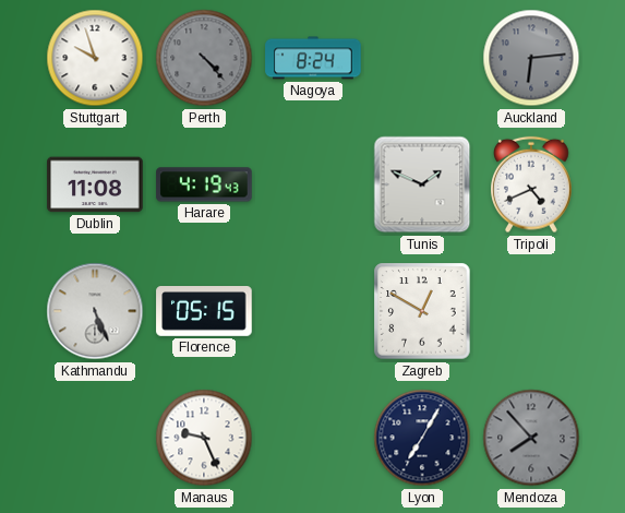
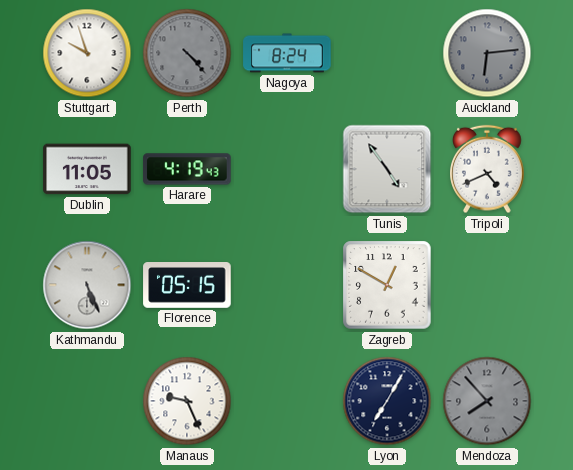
Dublin: 11:08 -> 11:05 (87, 169)
Tunis: 1:49 -> 4:54 (387, 169)
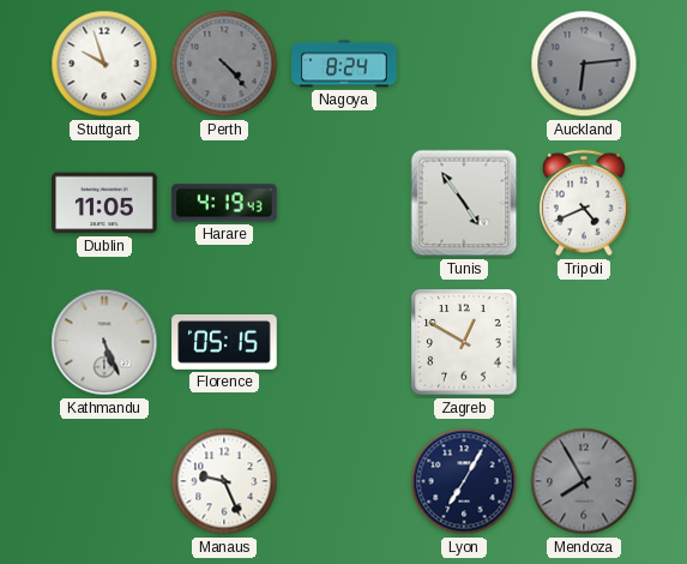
Mendoza: 7:53 -> 7:55 (584, 481)
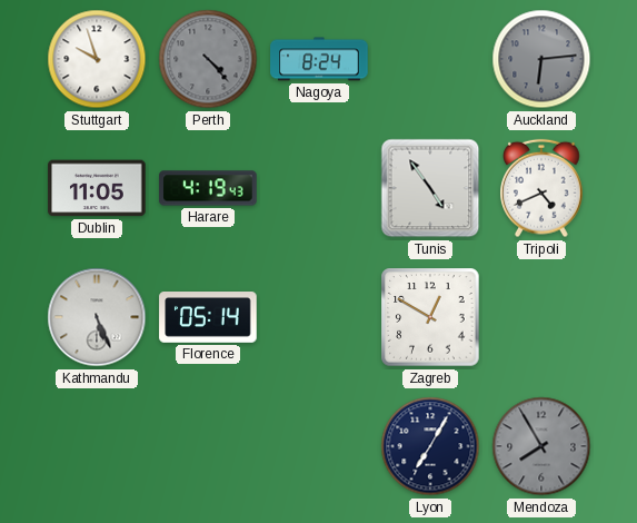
Florence: 05:15 -> 05:14 (208, 318)
Manaus: 9:26 -> none (224, 481)
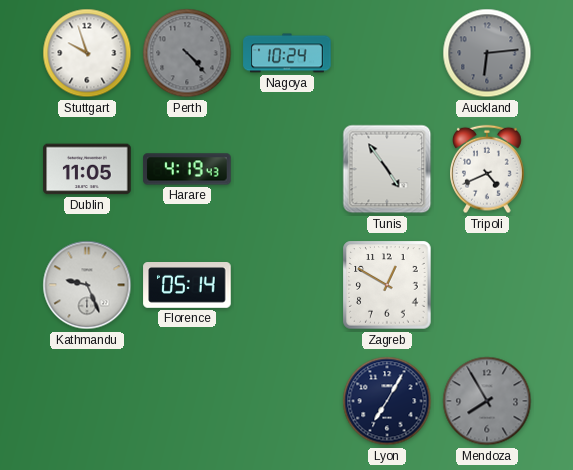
Nagoya: 8:24 -> 10:24 (287, 53)
Kathmandu: 5:26 -> 9:26 (87, 285)
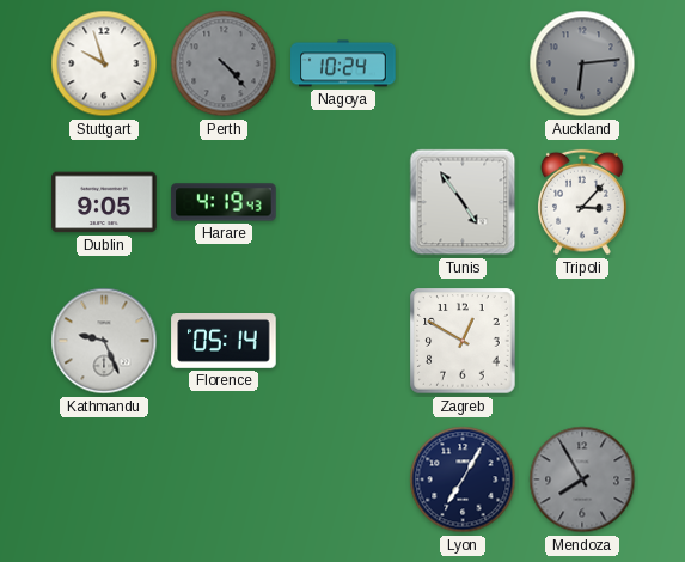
Dublin: 11:05 -> 9:05 (104, 202)
Tripoli: 4:41 -> 3:07 (583, 202)
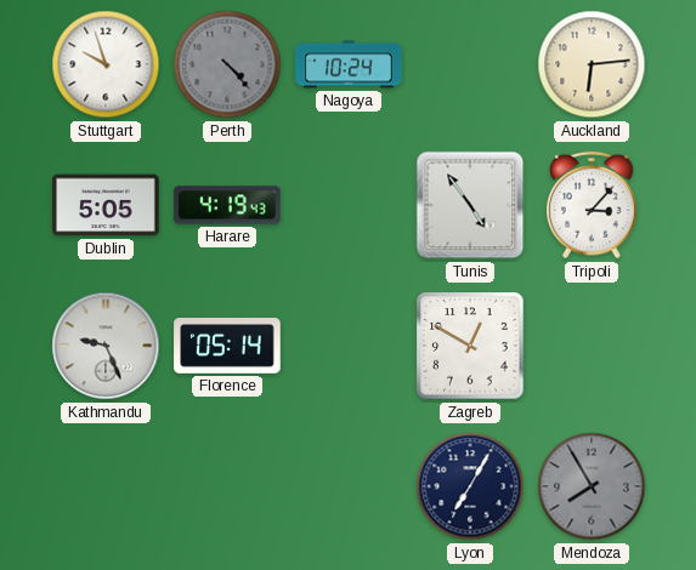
Auckland dial: grey -> cream (592, 64)
Dublin: 9:05 -> 5:05 (106, 205)
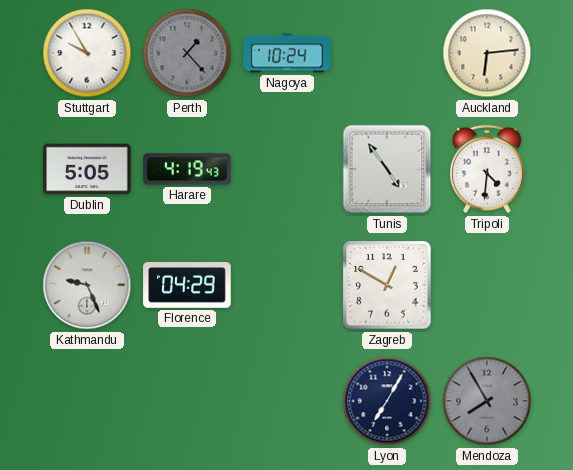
Stuttgart: 9:57 -> 9:55 (87, 53)
Perth: 4:23 -> 1:23 (187, 53)
Tripoli: 3:07 -> 4:31 (488, 169)
Florence: 05:14 -> 04:29 (187, 286)
